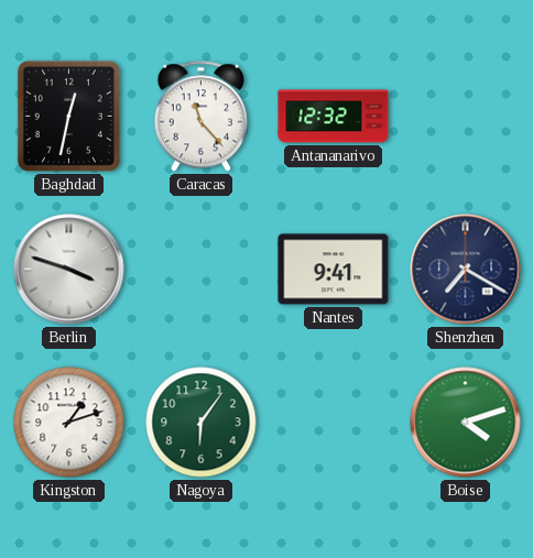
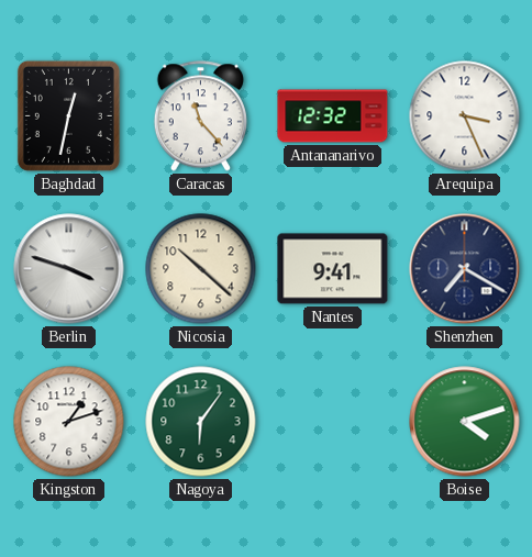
Arequipa: none -> 3:26 (465, 116)
Nicosia: none -> 10:22 (201, 269)
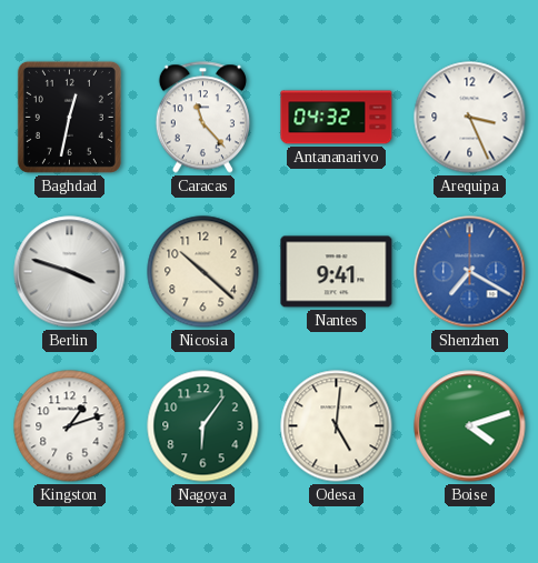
Antananarivo: 12:32 -> 04:32 (337, 118)
Shenzhen dial: navy -> blue (470, 272)
Odesa: none -> 5:01 (337, 426)
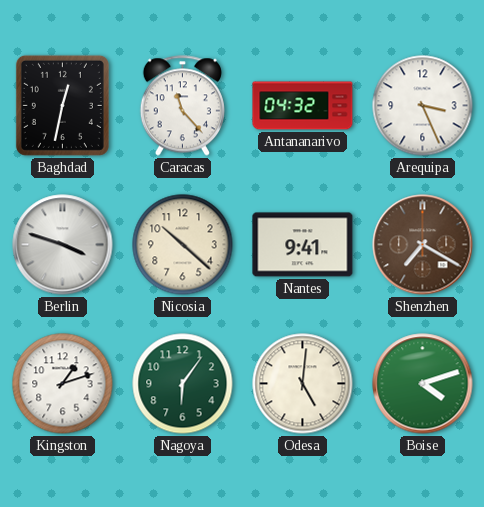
Shenzhen dial: blue -> brown (423, 245)
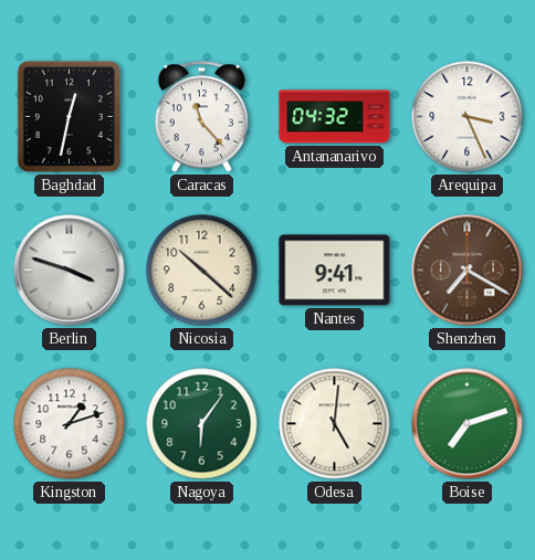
Boise: 4:12 -> 7:12 (468, 424)
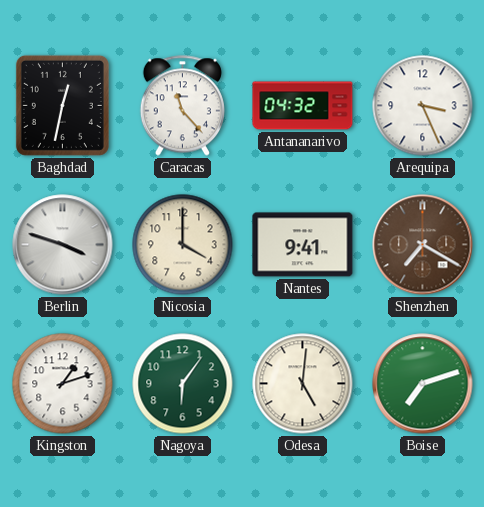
Nicosia: 10:22 -> 4:00 (183, 245)
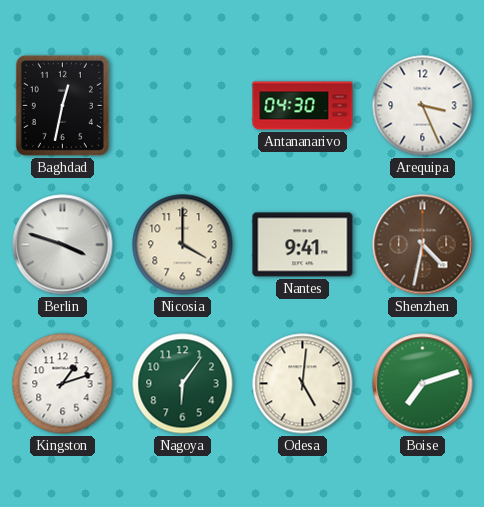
Caracas: 11:23 -> none (182, 106)
Antananarivo: 04:32 -> 04:30 (303, 106)
Shenzhen: 7:20 -> 4:32 (423, 245)
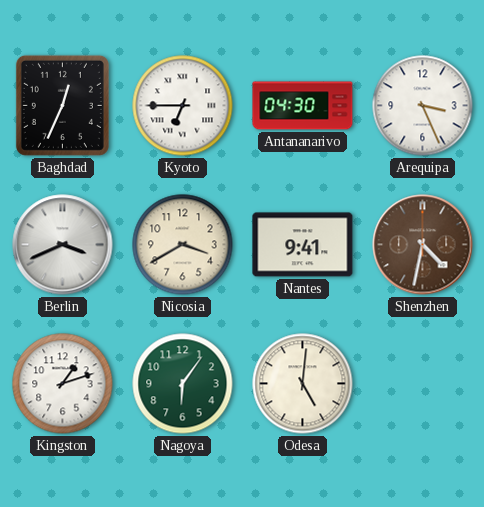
Baghdad: 12:32 -> 12:34 (62, 105)
Kyoto: none -> 6:45 (183, 106)
Berlin: 3:48 -> 3:41 (63, 245)
Nicosia: 4:00 -> 3:40 (183, 245)
Boise: 7:12 -> none (423, 384)
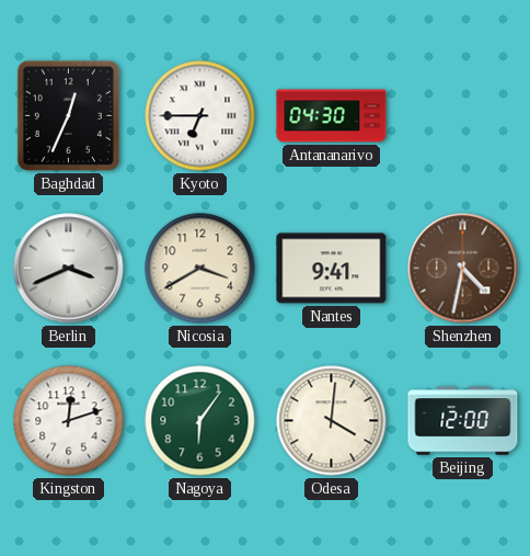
Arequipa: 3:26 -> none (423, 106)
Kingston: 1:12 -> 12:12 (69, 421)
Odesa: 5:01 -> 4:01 (332, 421)
Beijing: none -> 12:00 (463, 421)
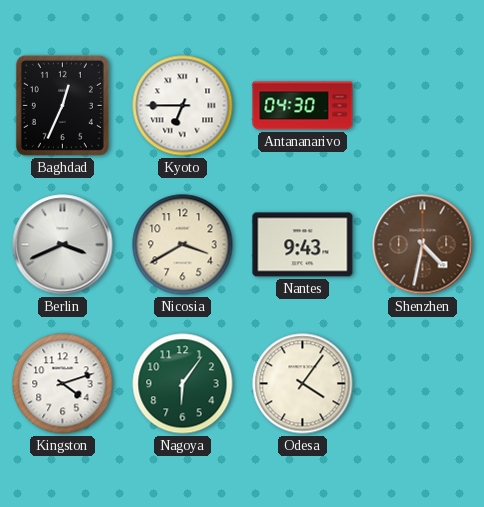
Nantes: 9:41 -> 9:43 (303, 245)
Kingston: 12:12 -> 4:12 (63, 384)
Odesa: 4:01 -> 4:06 (303, 384)
Beijing: 12:00 -> none (463, 421)
